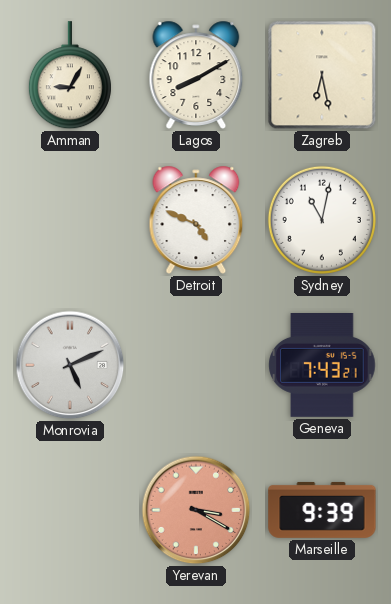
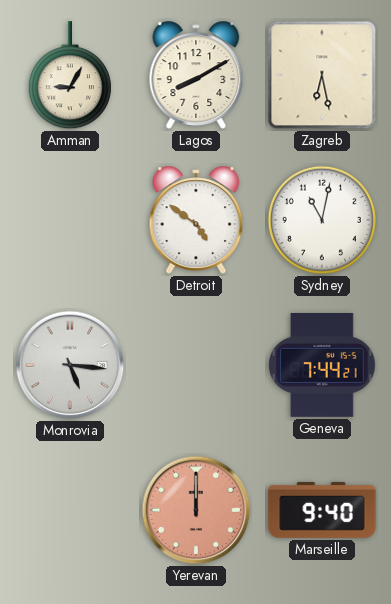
Detroit: 4:49 -> 4:51 (196, 220)
Monrovia: 5:11 -> 5:16 (70, 365)
Geneva: 7:43 -> 7:44 (322, 366)
Yerevan: 3:20 -> 12:00 (196, 510)
Marseille: 9:39 -> 9:40 (322, 510)
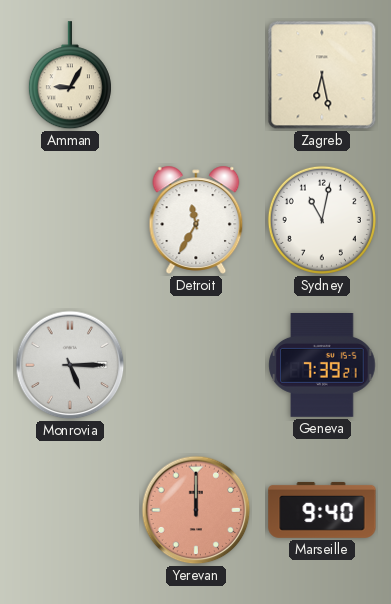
Lagos: 8:10 -> none (196, 75)
Detroit: 4:51 -> 11:35 (196, 220)
Monrovia: 5:16 -> 5:15 (70, 365)
Geneva: 7:44 -> 7:39 (322, 366)
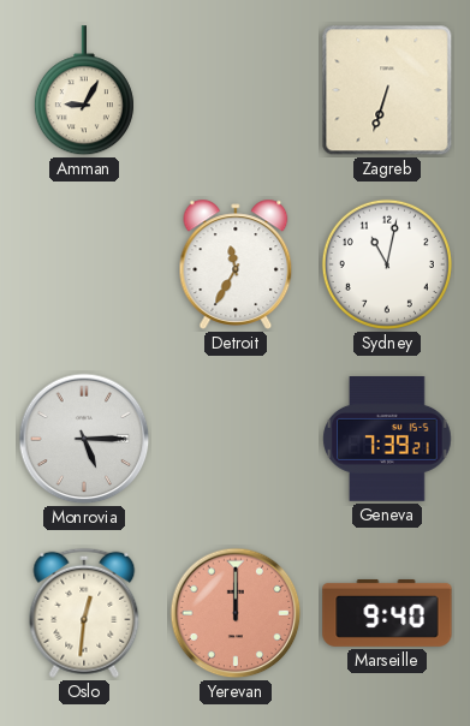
Zagreb: 6:28 -> 6:33 (387, 90)
Oslo: none -> 12:31 (84, 613)
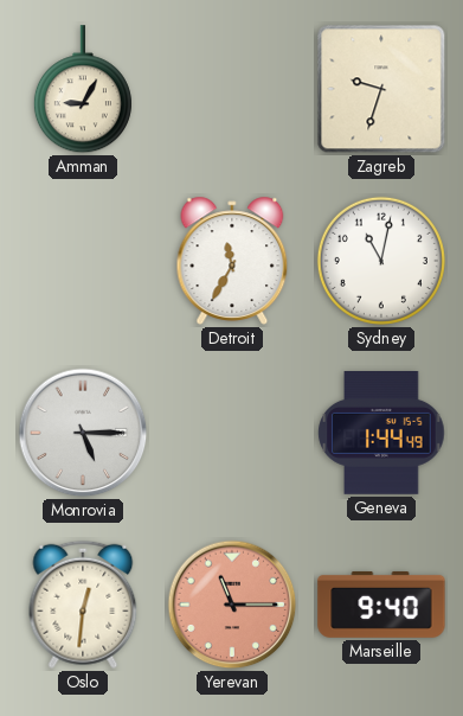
Zagreb: 6:33 -> 9:33 (381, 89)
Geneva: 7:39 -> 1:44 (381, 434)
Yerevan: 12:00 -> 11:15 (232, 605)
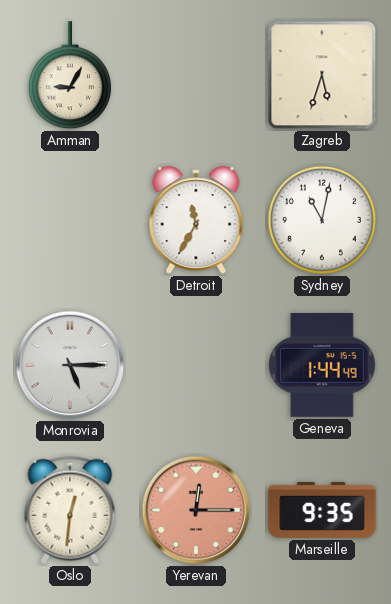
Zagreb: 9:33 -> 5:33 (322, 75)
Yerevan: 11:15 -> 12:15 (196, 510)
Marseille: 9:40 -> 9:35 (322, 510)
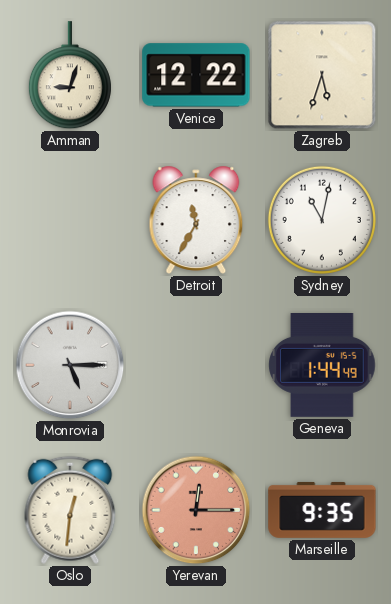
Amman: 9:05 -> 9:03 (70, 76)
Venice: none -> 12:22 (196, 75)
